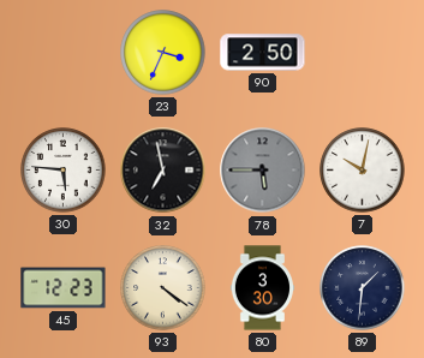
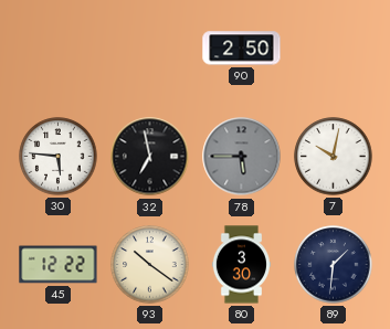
23: 3:34 -> none (163, 53)
45: 12:23 -> 12:22 (59, 265)
93: 4:21 -> 10:21 (150, 265)
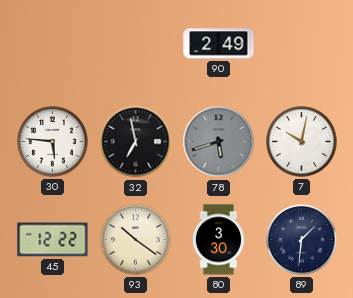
90: 2:50 -> 2:49 (219, 44)
78: 5:45 -> 5:42 (219, 142)
